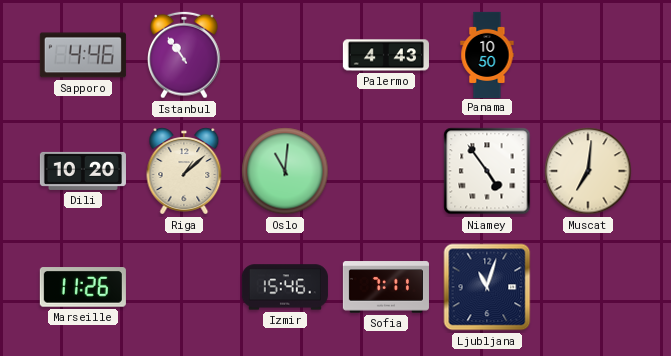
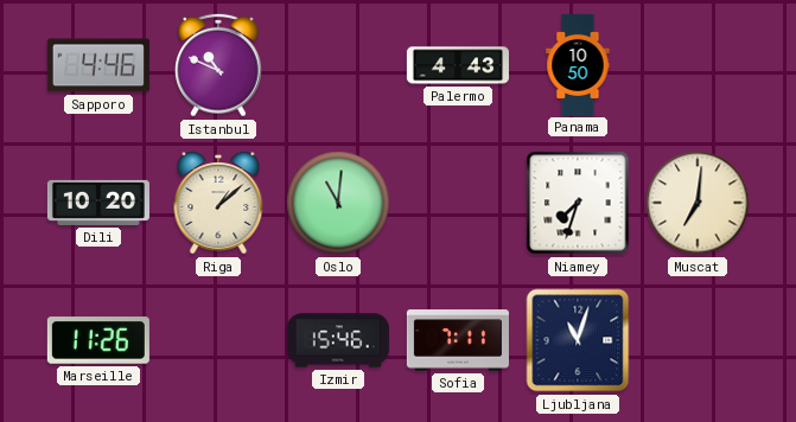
Istanbul: 10:54 -> 10:49 (219, 65)
Niamey: 4:54 -> 7:33 (578, 203)
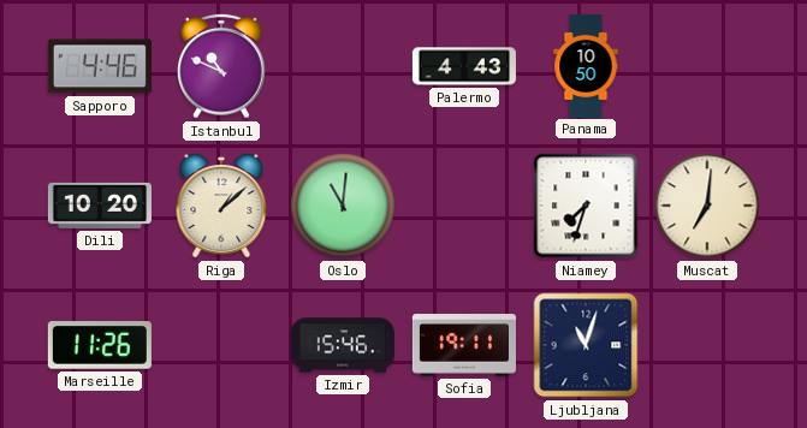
Sofia: 7:11 -> 19:11 (464, 345)
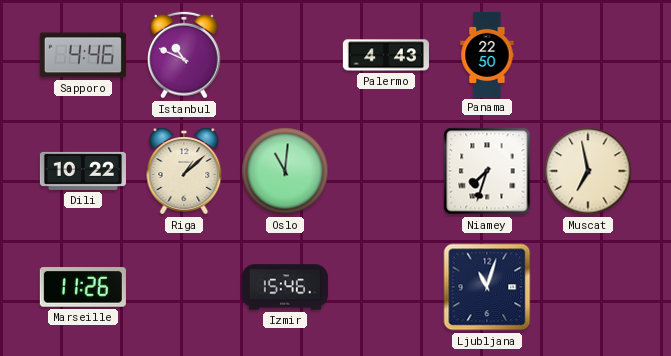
Panama: 10:50 -> 22:50 (487, 54)
Dili: 10:20 -> 10:22 (83, 171)
Muscat: 7:01 -> 6:58 (588, 171)
Sofia: 19:11 -> none (464, 345)
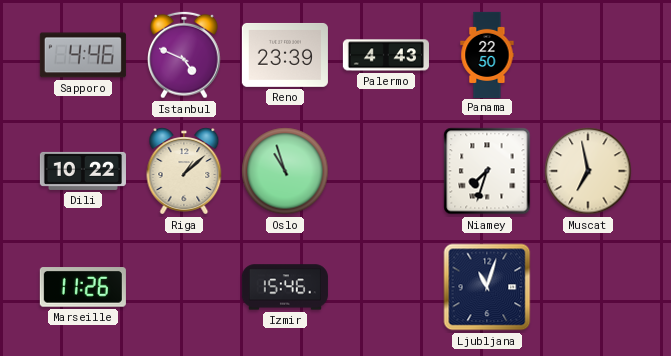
Istanbul: 10:49 -> 4:49 (185, 55)
Reno: none -> 23:39 (285, 55)
Oslo: 11:01 -> 10:57 (285, 171)
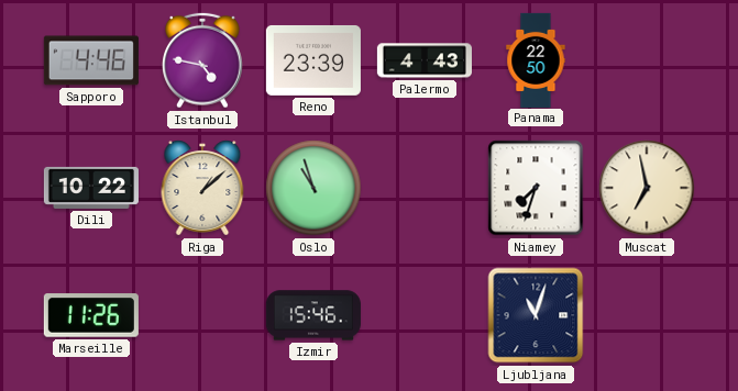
Istanbul: 4:49 -> 4:47 (203, 60)
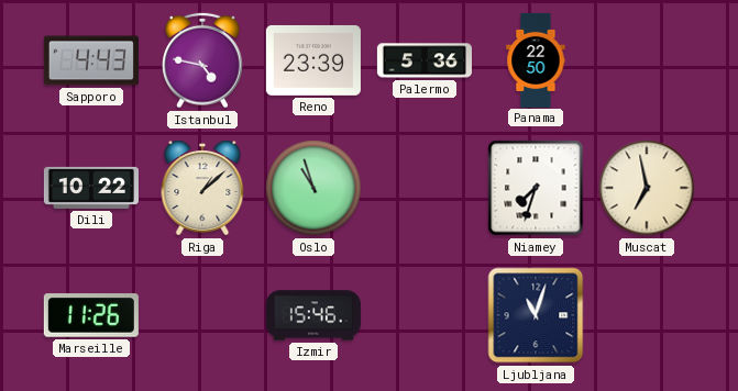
Sapporo: 4:46 -> 4:43 (91, 60)
Palermo: 4:43 -> 5:36 (425, 60)
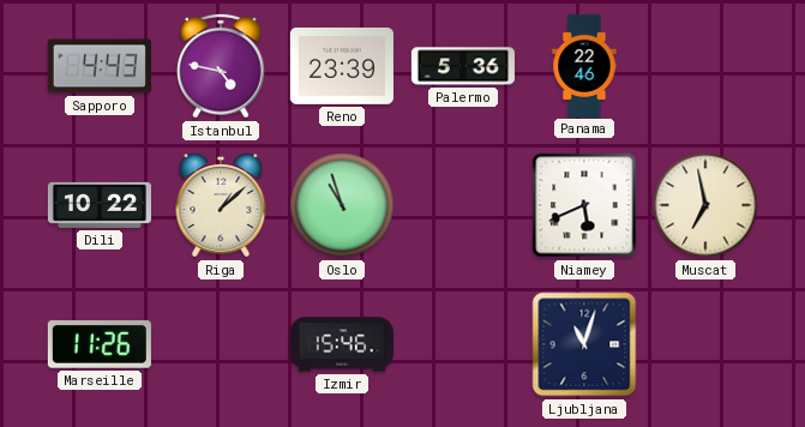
Panama: 22:50 -> 22:46 (584, 65)
Niamey: 7:33 -> 5:41 (584, 205)
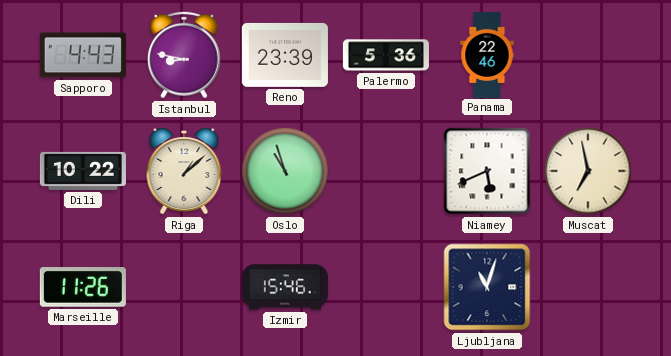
Istanbul: 4:47 -> 8:47 (185, 55)
